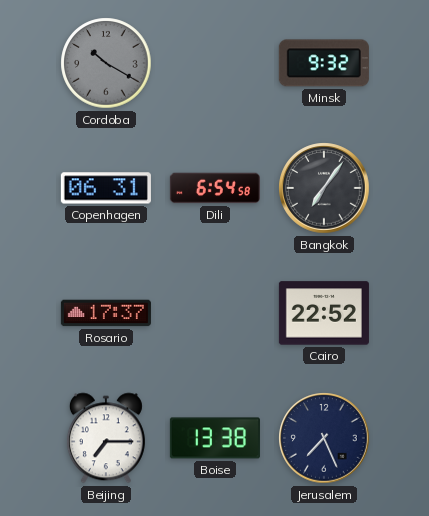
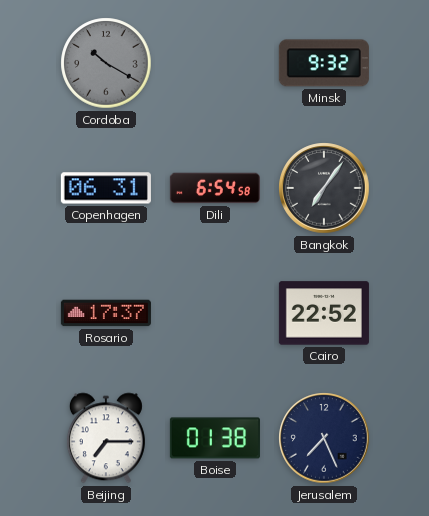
Boise: 13:38 -> 01:38 (215, 438)
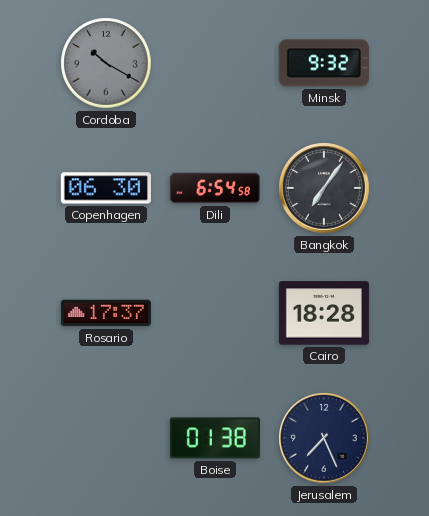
Copenhagen: 06:31 -> 06:30 (106, 188)
Cairo: 22:52 -> 18:28 (324, 313)
Beijing: 7:15 -> none (106, 438)
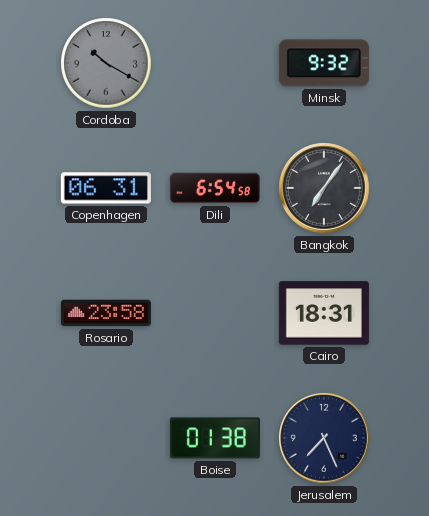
Copenhagen: 06:30 -> 06:31 (106, 188)
Rosario: 17:37 -> 23:58 (106, 313)
Cairo: 18:28 -> 18:31 (324, 313)
